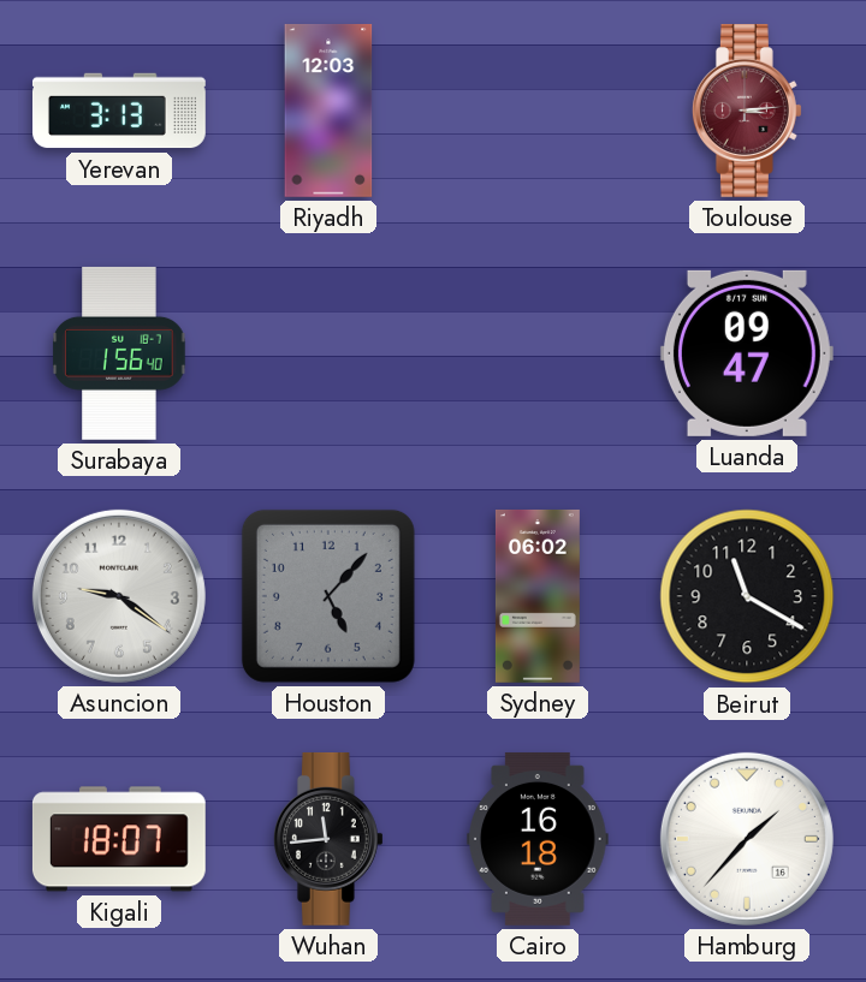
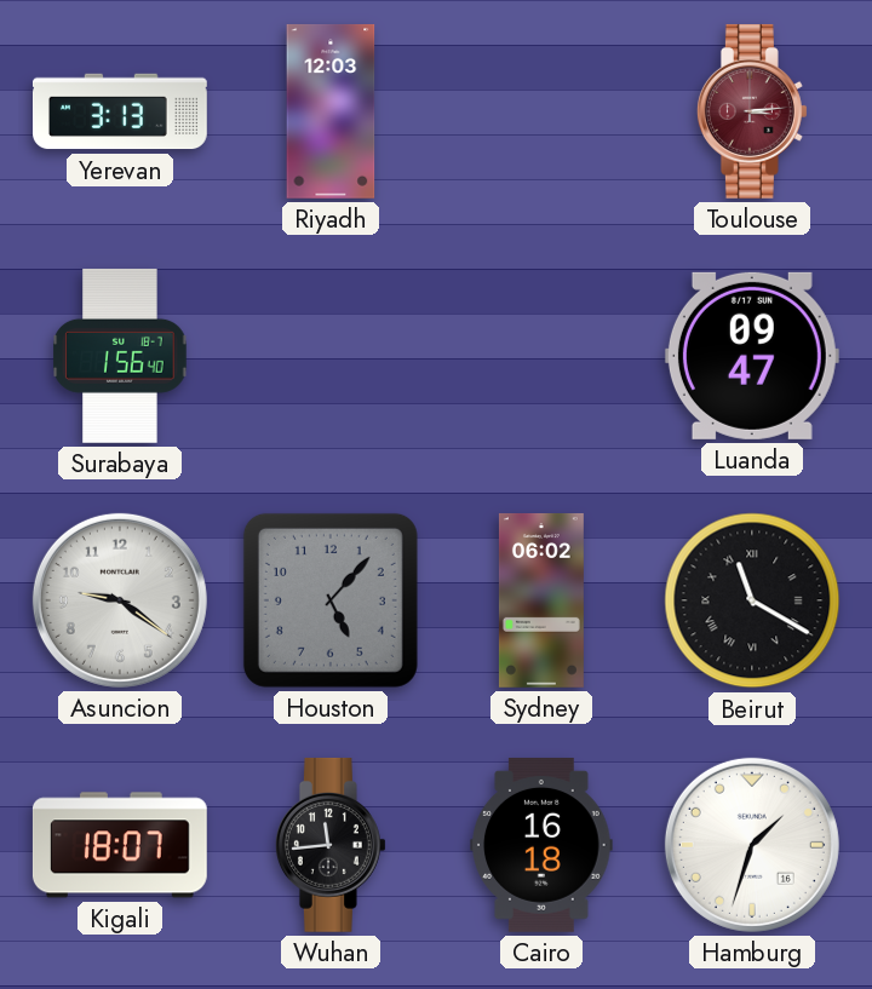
Beirut numerals: Arabic -> Roman (752, 600)
Hamburg: 1:37 -> 1:33 (752, 845)
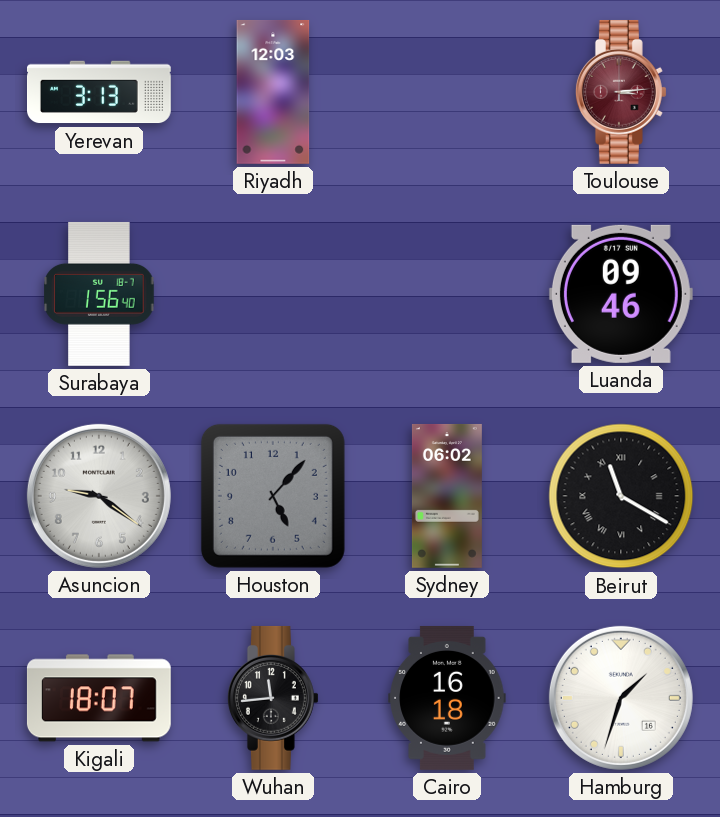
Luanda: 09:47 -> 09:46 (621, 294)
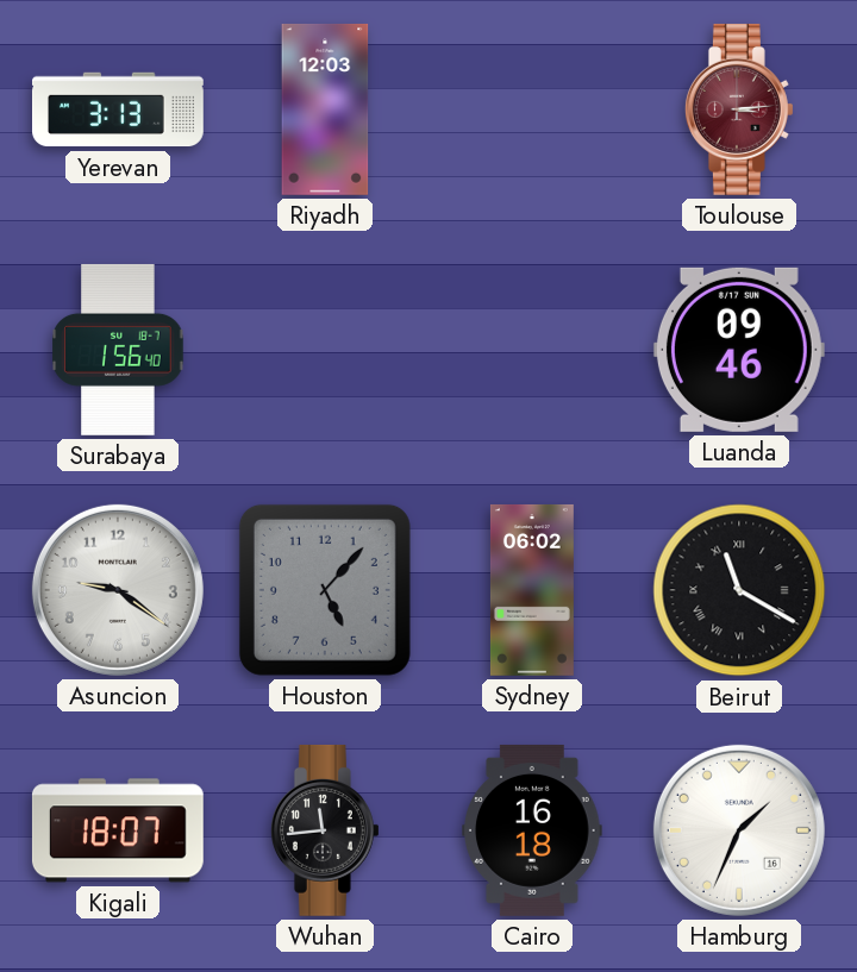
Hamburg: 1:33 -> 1:34 (739, 830)
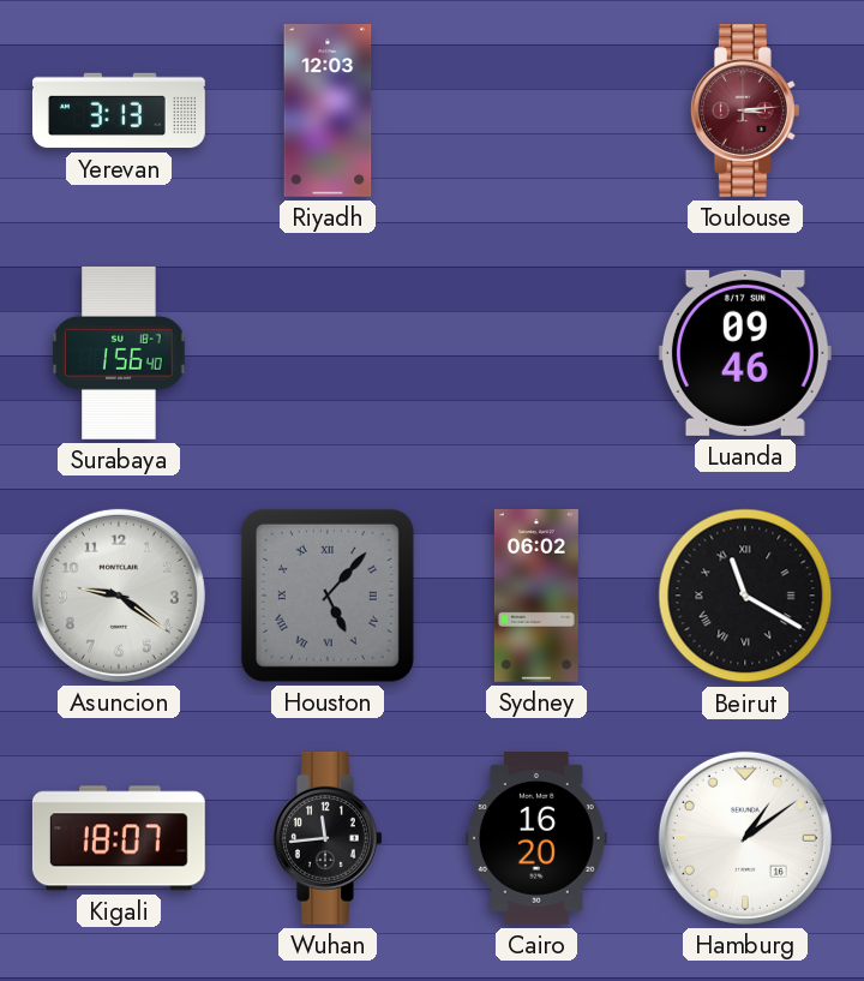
Houston numerals: Arabic -> Roman (328, 596)
Cairo: 16:18 -> 16:20 (536, 838)
Hamburg: 1:34 -> 1:09 (745, 838)
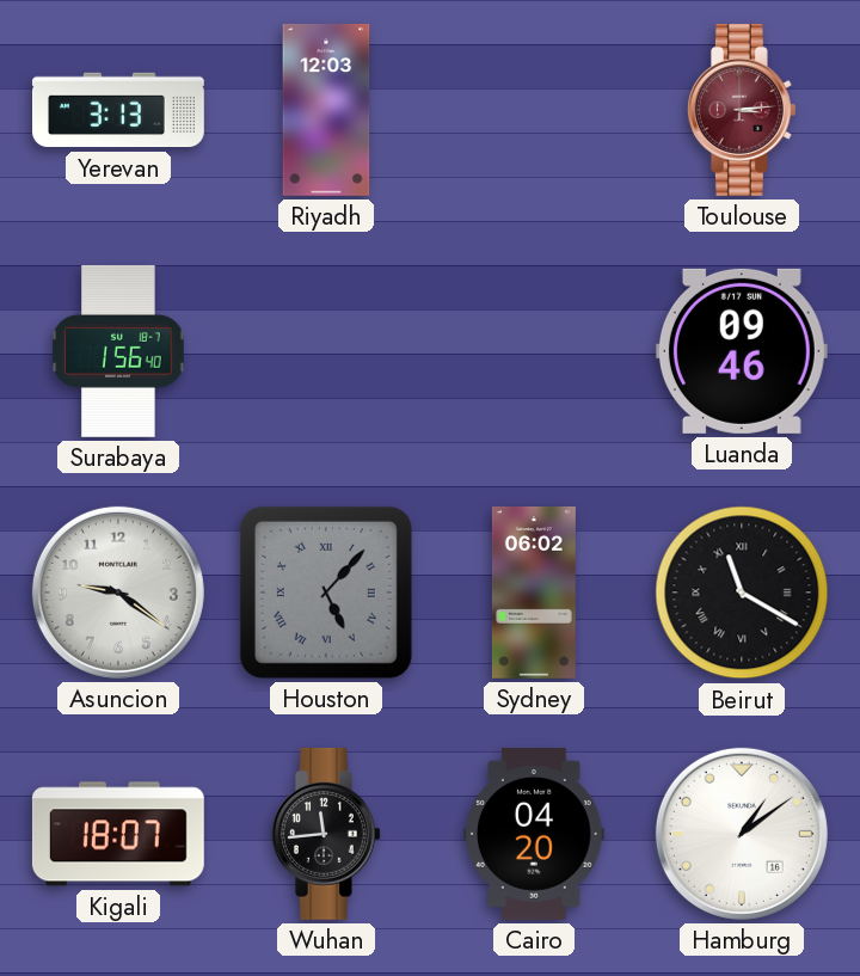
Cairo: 16:20 -> 04:20 (534, 834)
